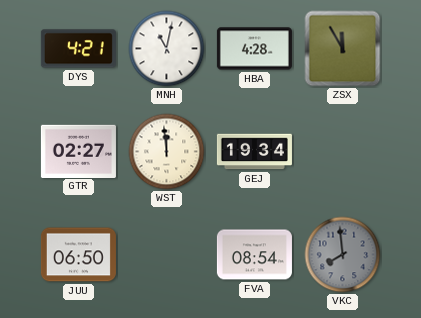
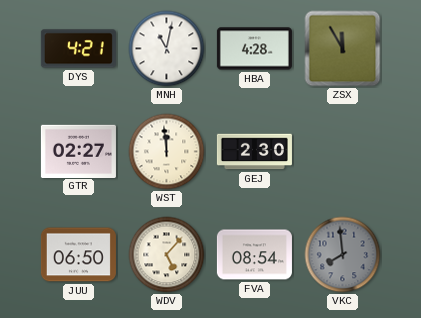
GEJ: 19:34 -> 2:30 (254, 152)
WDV: none -> 5:07 (167, 255)
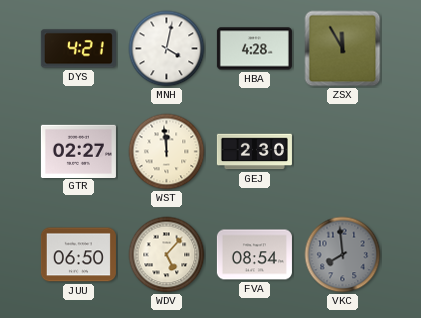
MNH: 11:02 -> 4:02 (167, 49)
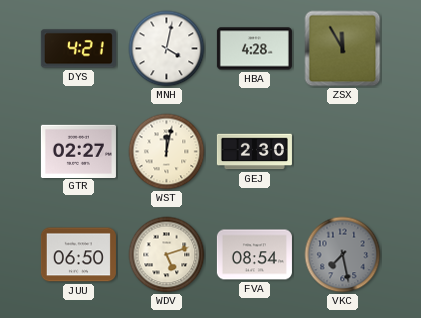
WST: 11:59 -> 12:02 (167, 152)
WDV: 5:07 -> 5:12 (167, 255)
VKC: 7:59 -> 7:28 (343, 255)
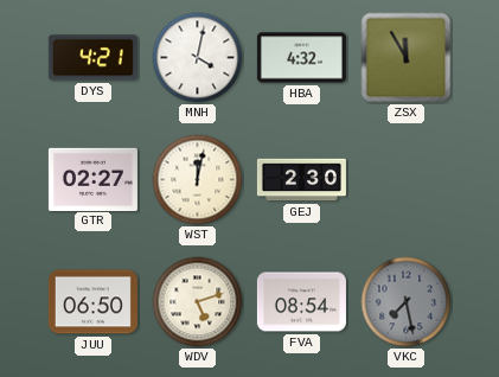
HBA: 4:28 -> 4:32 (301, 58)
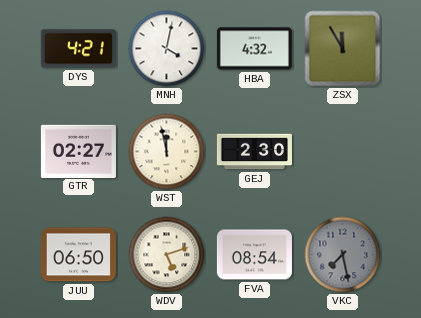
WST: 12:02 -> 11:58 (167, 152)
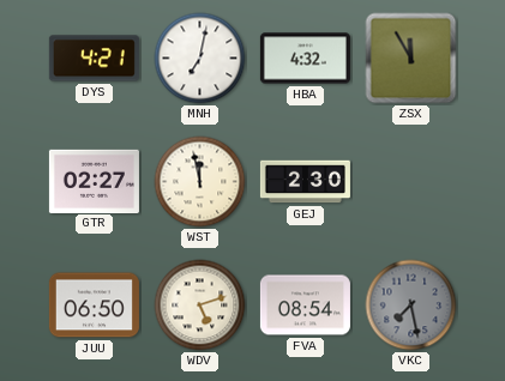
MNH: 4:02 -> 7:02 (200, 59)
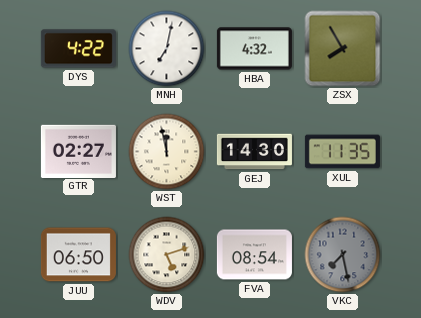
DYS: 4:21 -> 4:22 (78, 49)
ZSX: 11:55 -> 7:55 (343, 49)
GEJ: 2:30 -> 14:30 (254, 152)
XUL: none -> 11:35 (342, 152)
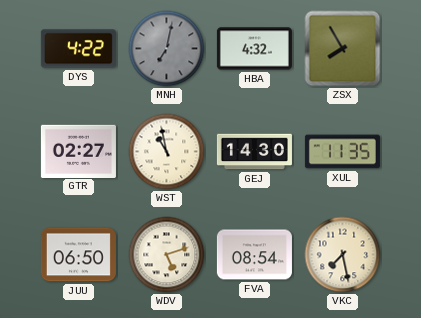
MNH dial: white -> grey (167, 49)
WST: 11:58 -> 10:58 (167, 152)
VKC dial: grey -> cream (343, 255)
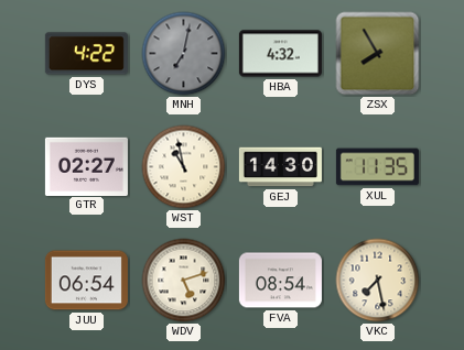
JUU: 06:50 -> 06:54 (86, 281)
